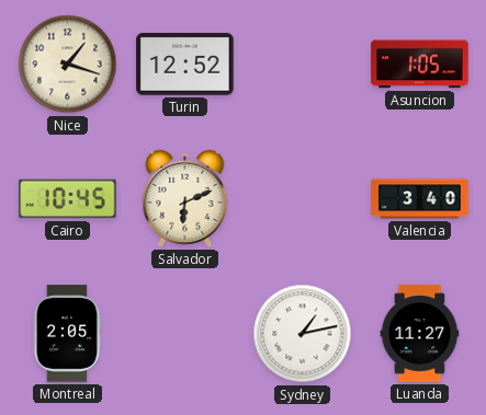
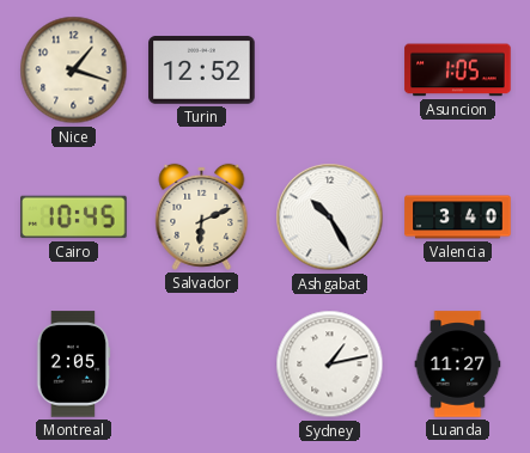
Ashgabat: none -> 10:25 (330, 218)
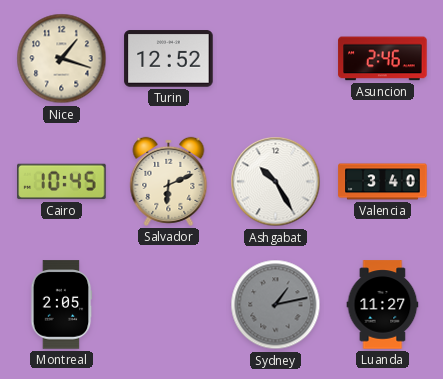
Asuncion: 1:05 -> 2:46 (383, 59)
Sydney dial: white -> grey (276, 305)
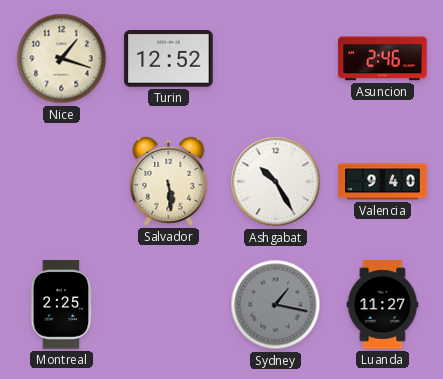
Cairo: 10:45 -> none (62, 182)
Salvador: 6:11 -> 5:29 (169, 181)
Valencia: 3:40 -> 9:40 (383, 182)
Montreal: 2:05 -> 2:25 (61, 305)
Sydney: 1:13 -> 1:17 (276, 305)
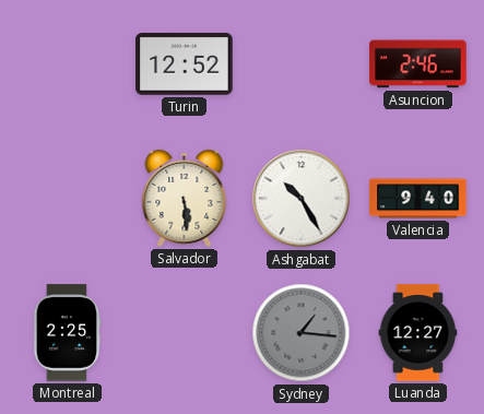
Nice: 1:18 -> none (62, 59)
Sydney: 1:17 -> 1:16 (302, 333)
Luanda: 11:27 -> 12:27 (418, 333)
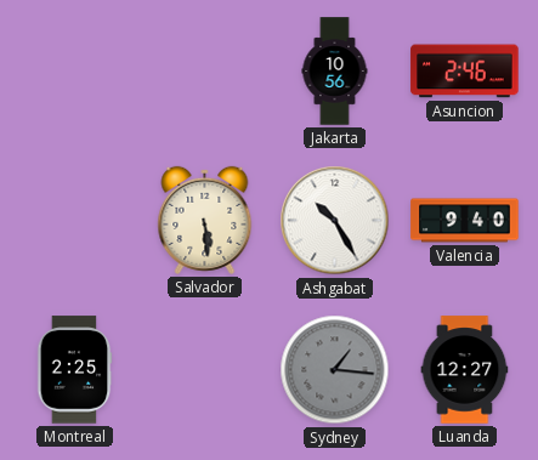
Turin: 12:52 -> none (185, 64)
Jakarta: none -> 10:56 (335, 72)
